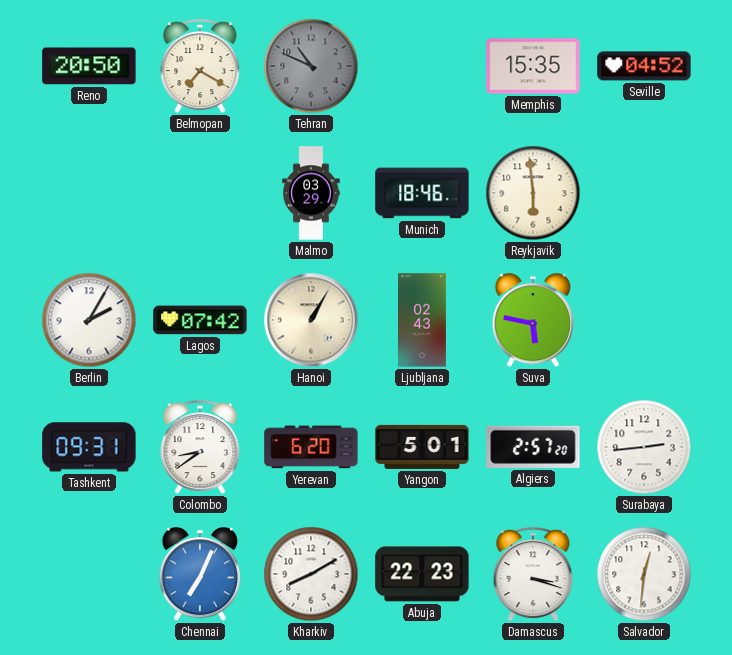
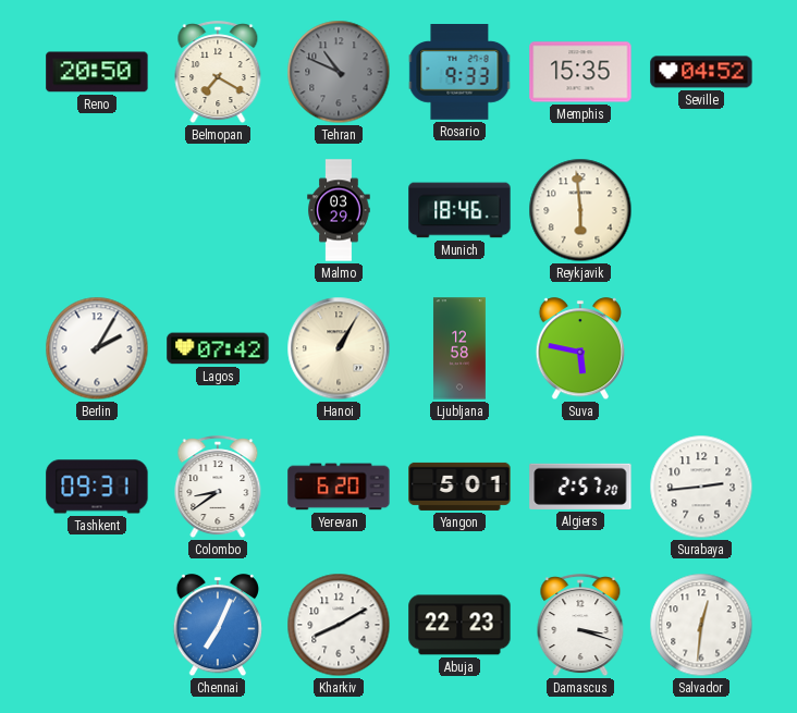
Rosario: none -> 9:33 (459, 73)
Ljubljana: 02:43 -> 12:58 (459, 348)
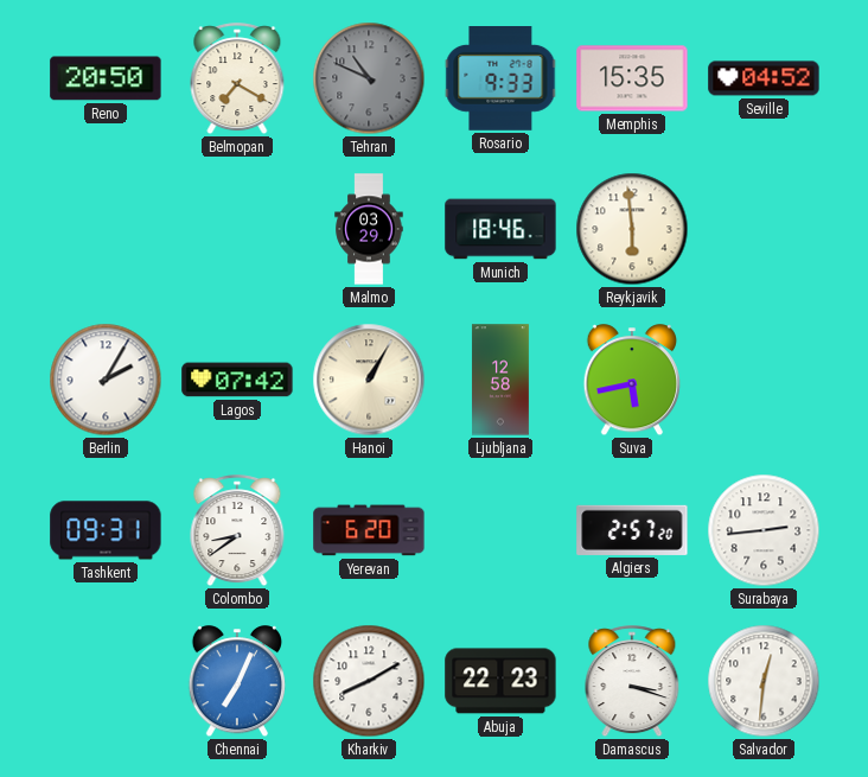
Suva: 5:47 -> 5:43 (631, 381)
Yangon: 5:01 -> none (459, 487)
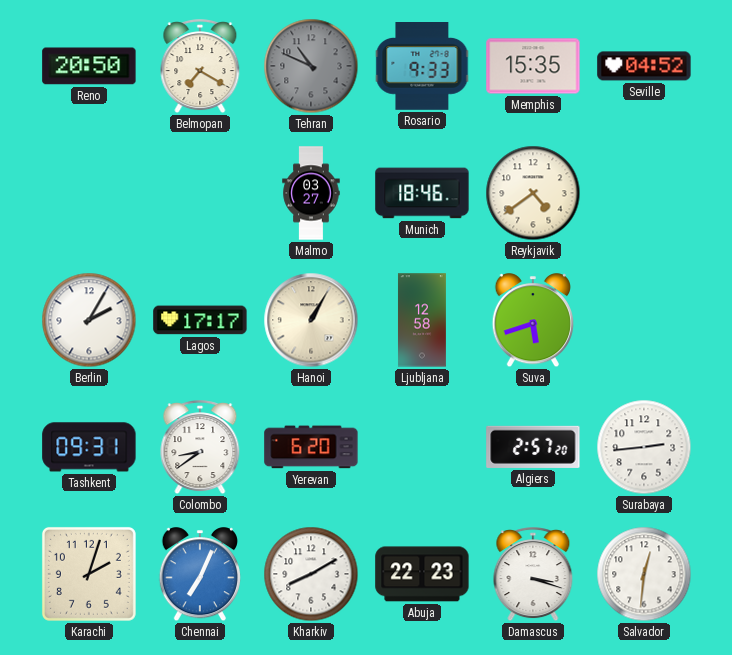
Malmo: 03:29 -> 03:27 (311, 193)
Reykjavik: 5:59 -> 4:39 (533, 193)
Lagos: 07:42 -> 17:17 (200, 320)
Suva: 5:43 -> 5:42 (532, 321)
Karachi: none -> 2:03 (89, 574)
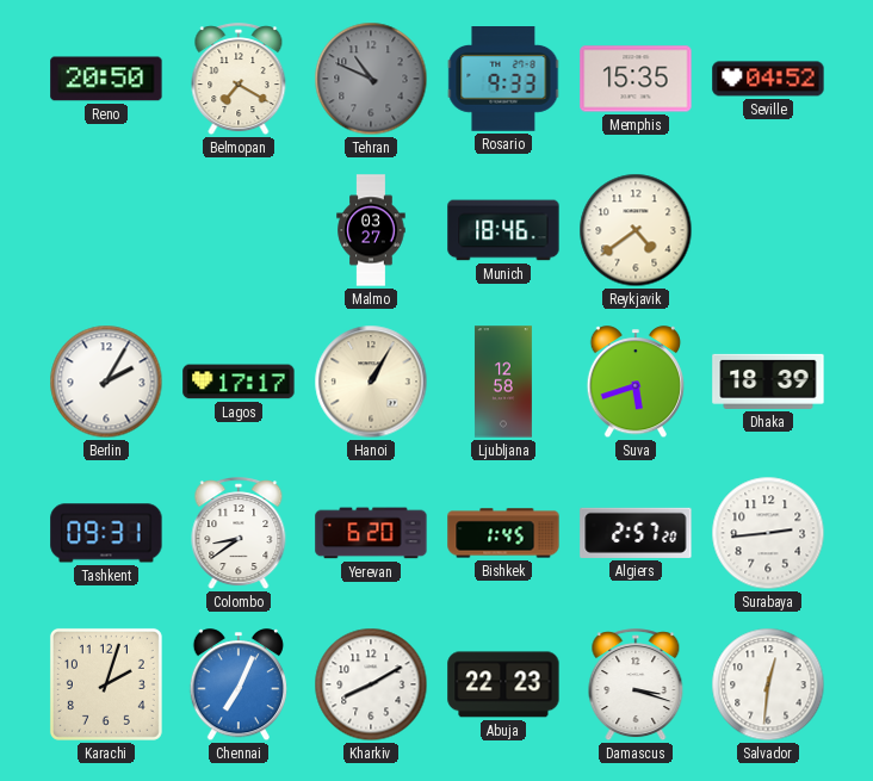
Dhaka: none -> 18:39 (768, 382)
Bishkek: none -> 1:45 (503, 533)
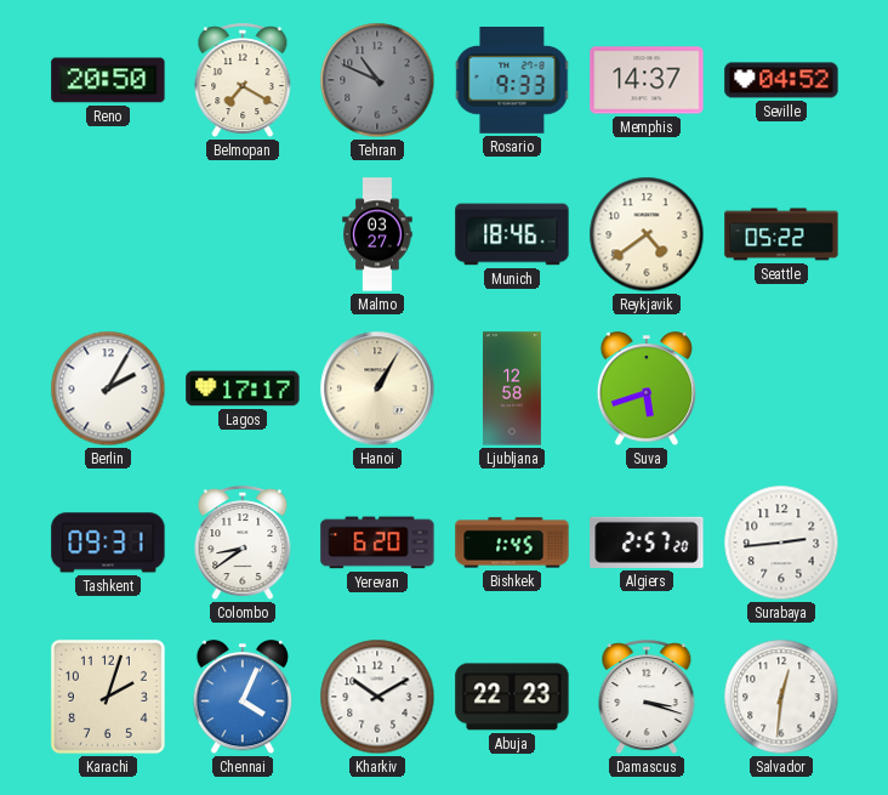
Memphis: 15:35 -> 14:37 (647, 80)
Seattle: none -> 05:22 (781, 234)
Dhaka: 18:39 -> none (768, 382)
Chennai: 7:04 -> 4:04 (241, 698)
Kharkiv: 8:10 -> 10:10 (377, 697)
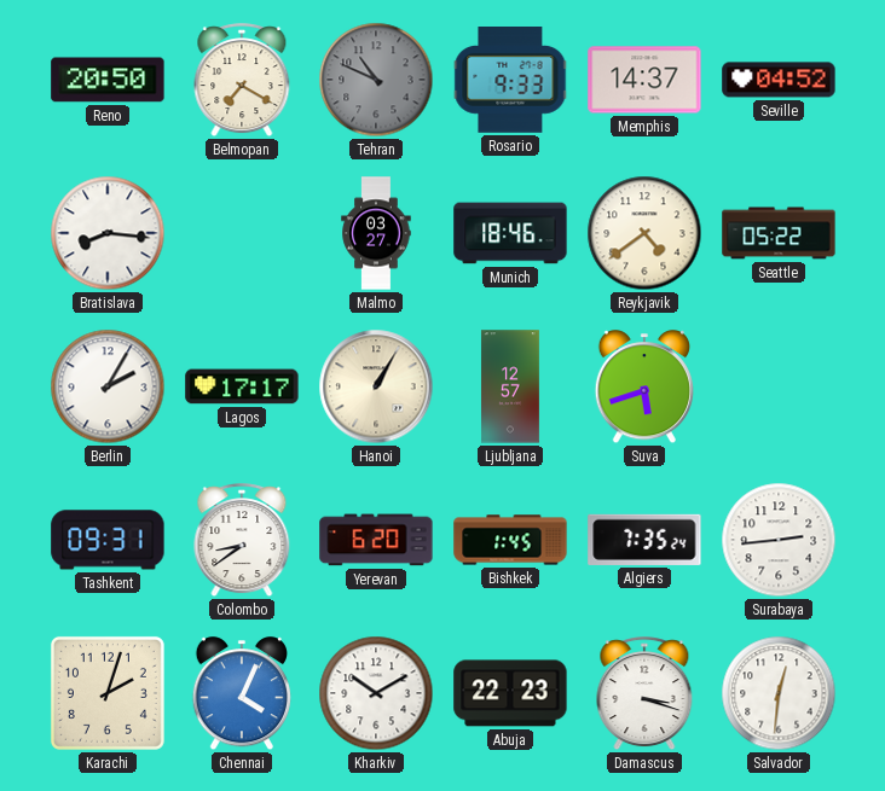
Bratislava: none -> 8:16 (108, 233)
Ljubljana: 12:58 -> 12:57 (510, 386)
Algiers: 2:57 -> 7:35 (644, 540)
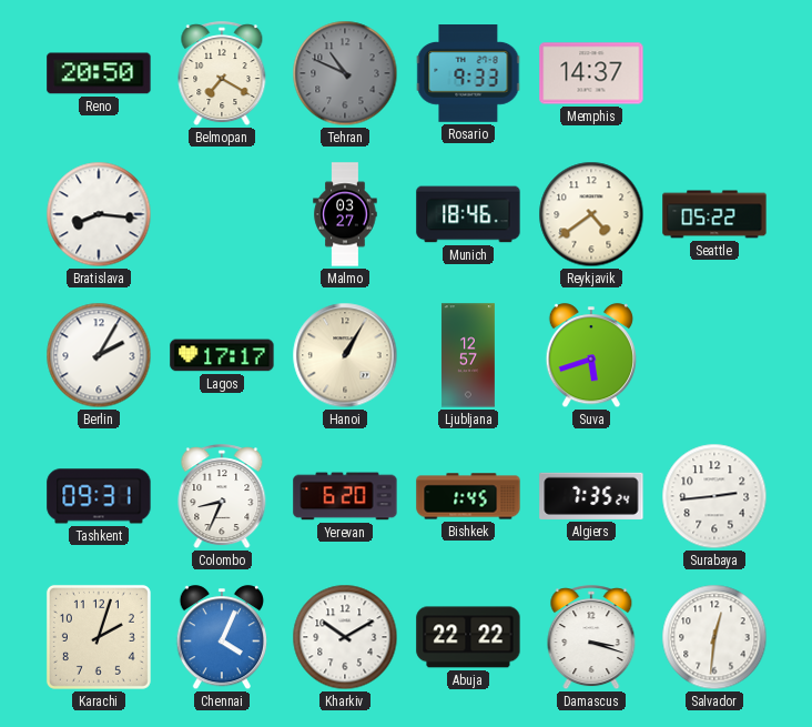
Seville: 04:52 -> none (779, 80)
Colombo: 8:39 -> 8:34 (222, 497)
Abuja: 22:23 -> 22:22 (468, 637)
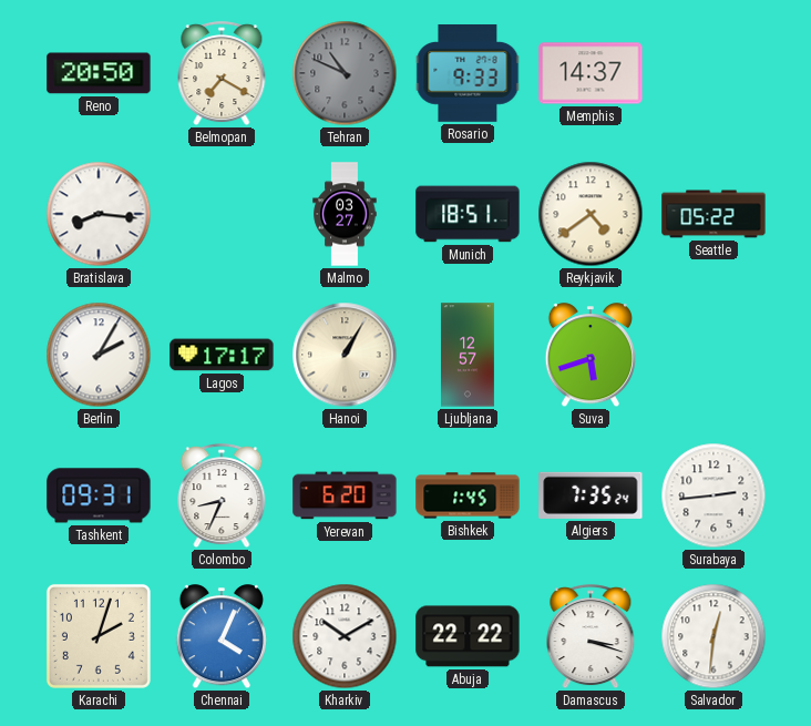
Munich: 18:46 -> 18:51 (468, 214)
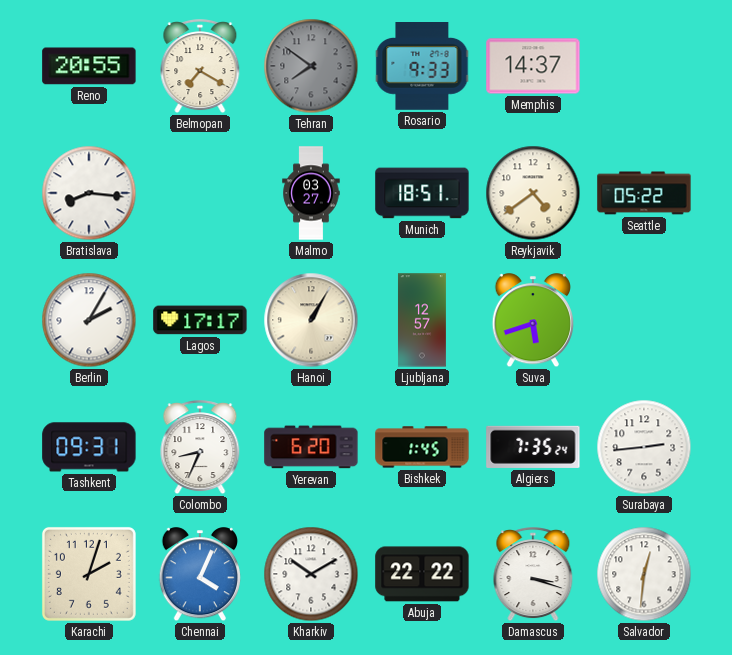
Reno: 20:50 -> 20:55 (89, 66)
Tehran: 10:49 -> 7:51 (311, 66)
